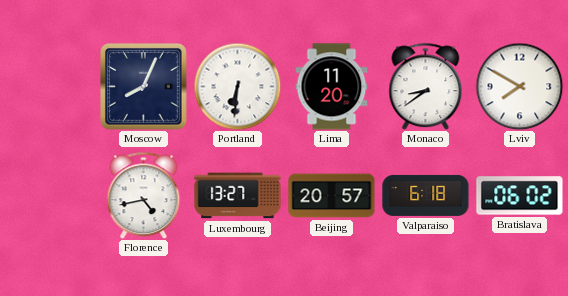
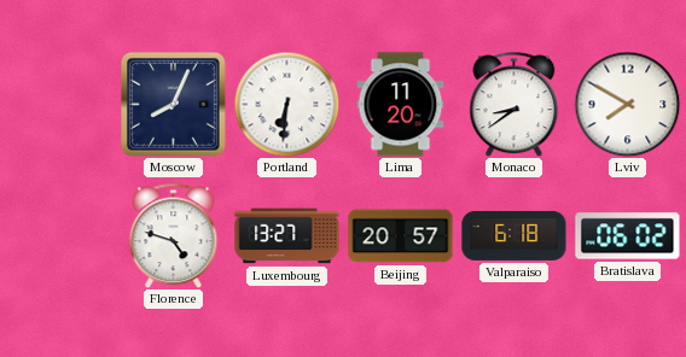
Florence: 4:43 -> 4:48 (174, 235)
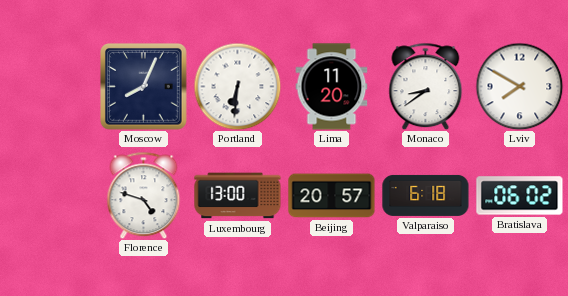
Luxembourg: 13:27 -> 13:00 (238, 196)
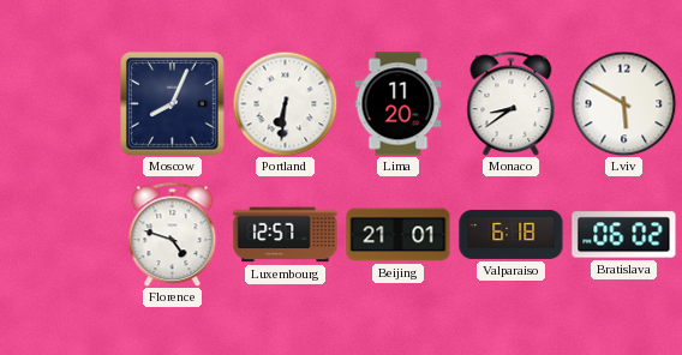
Lviv: 7:50 -> 5:50 (623, 103)
Luxembourg: 13:00 -> 12:57 (286, 235)
Beijing: 20:57 -> 21:01 (399, 235)
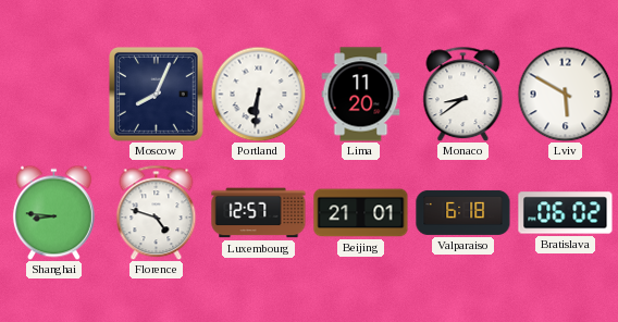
Shanghai: none -> 8:46 (53, 212)
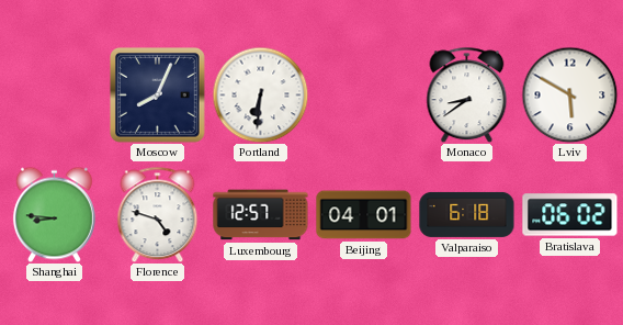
Lima: 11:20 -> none (361, 95)
Beijing: 21:01 -> 04:01 (364, 215)
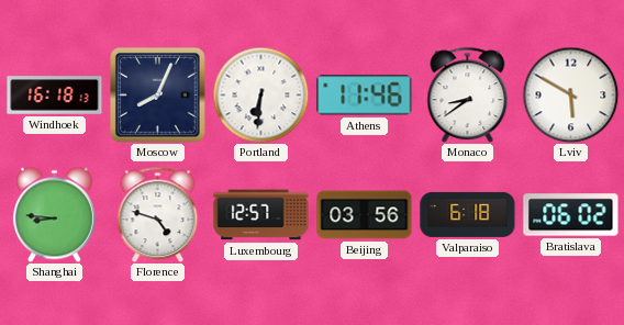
Windhoek: none -> 16:18 (55, 96)
Athens: none -> 11:46 (365, 96)
Beijing: 04:01 -> 03:56 (365, 215)
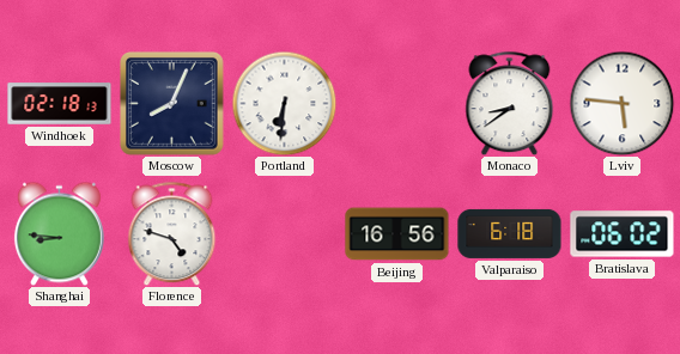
Windhoek: 16:18 -> 02:18 (60, 104)
Athens: 11:46 -> none (365, 96)
Lviv: 5:50 -> 5:46 (621, 103)
Luxembourg: 12:57 -> none (261, 215)
Beijing: 03:56 -> 16:56 (397, 234)
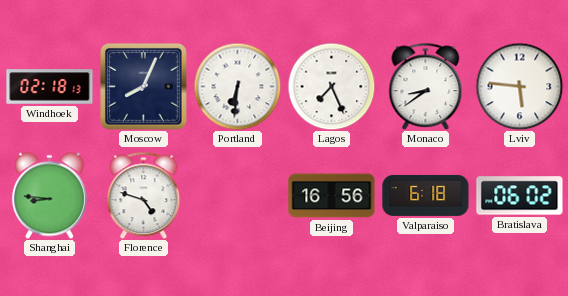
Lagos: none -> 7:26 (331, 86)
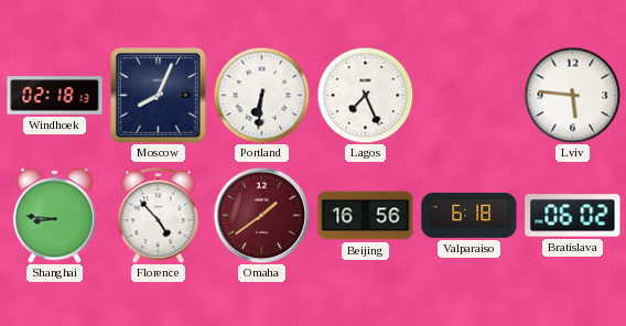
Monaco: 8:39 -> none (426, 86)
Florence: 4:48 -> 4:53 (159, 215)
Omaha: none -> 1:39 (261, 215)
